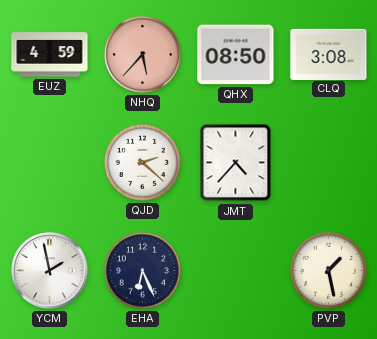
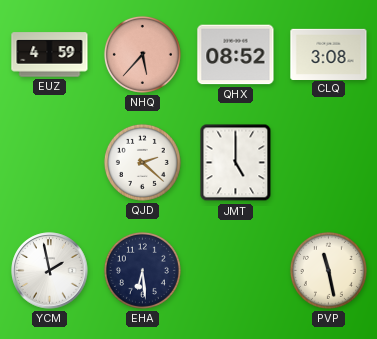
QHX: 08:50 -> 08:52 (236, 55)
JMT: 4:37 -> 5:00 (236, 163)
EHA: 6:26 -> 6:29 (142, 270)
PVP: 1:28 -> 11:28 (328, 270)
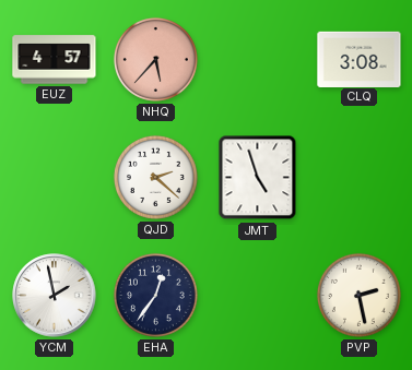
EUZ: 4:59 -> 4:57 (55, 60)
QHX: 08:52 -> none (236, 55)
JMT: 5:00 -> 4:57 (258, 178)
EHA: 6:29 -> 12:36 (155, 295)
PVP: 11:28 -> 2:28 (358, 295)
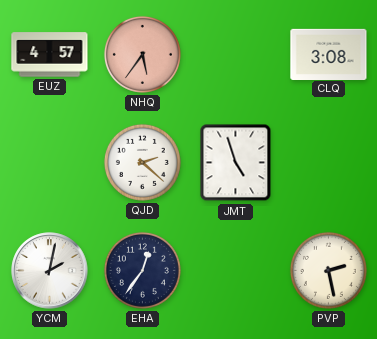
NHQ: 5:37 -> 5:36 (142, 54)
YCM: 1:58 -> 2:02 (50, 271)
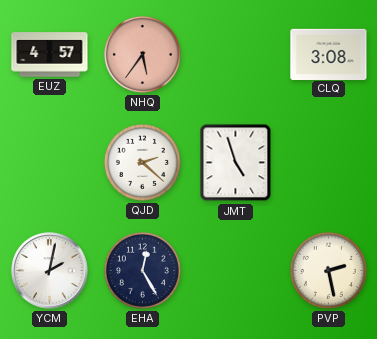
EHA: 12:36 -> 12:25 (142, 270)
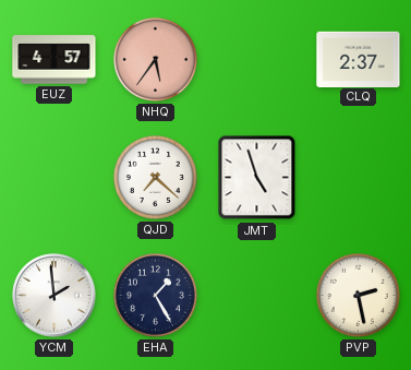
CLQ: 3:08 -> 2:37 (359, 59)
QJD: 2:22 -> 7:22 (155, 177)
YCM: 2:02 -> 1:59 (55, 296)
EHA: 12:25 -> 1:25 (155, 295)
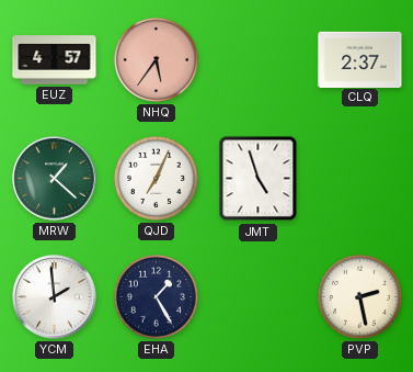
MRW: none -> 1:22 (55, 179)
QJD: 7:22 -> 7:04 (156, 178)
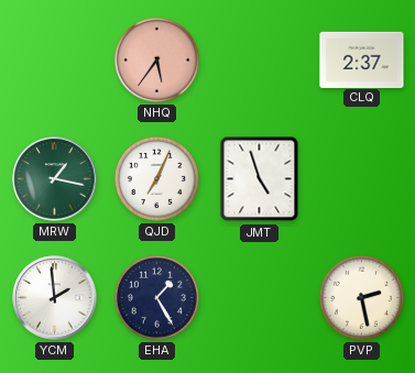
EUZ: 4:57 -> none (55, 60)
MRW: 1:22 -> 1:17 (55, 179)
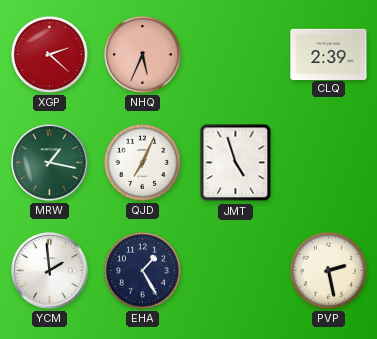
XGP: none -> 2:22 (49, 54)
NHQ: 5:36 -> 5:34 (142, 54)
CLQ: 2:37 -> 2:39 (329, 54)
